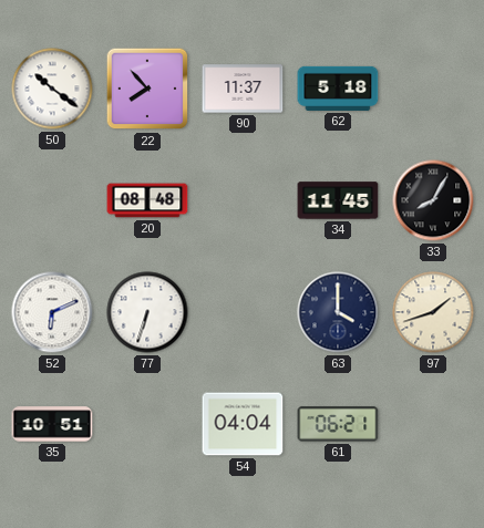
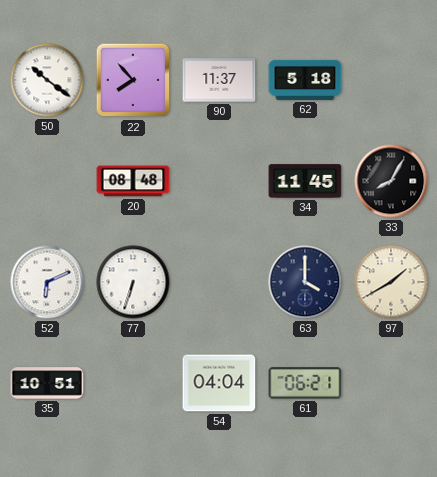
97: 1:42 -> 1:40 (391, 282)
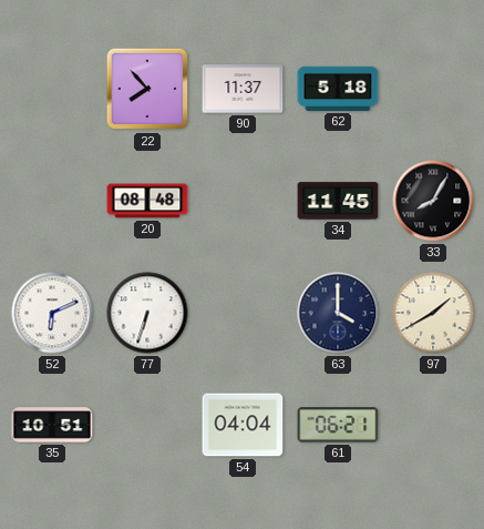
50: 10:21 -> none (47, 80)
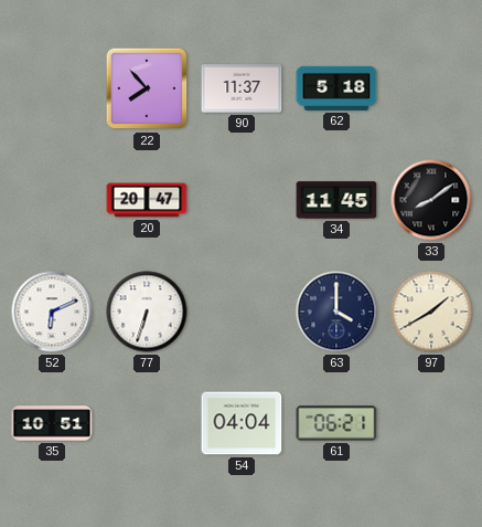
20: 08:48 -> 20:47 (147, 200)
33: 8:05 -> 8:09 (431, 200)
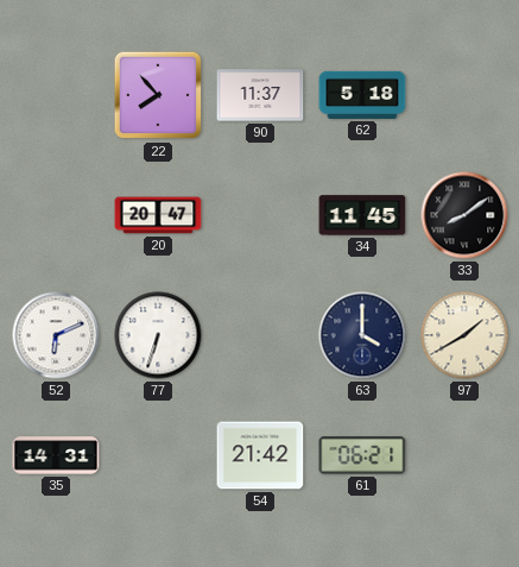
35: 10:51 -> 14:31 (56, 455)
54: 04:04 -> 21:42 (260, 455)
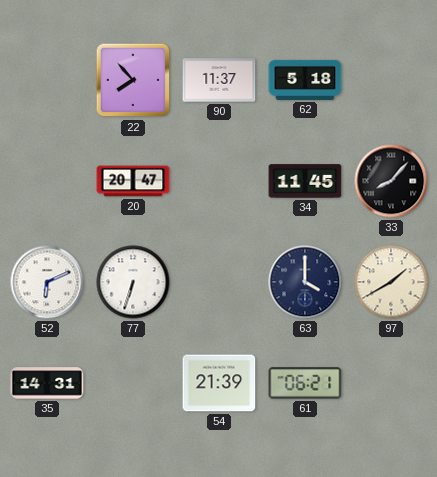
33: 8:09 -> 8:07 (391, 181)
54: 21:42 -> 21:39 (219, 383)
